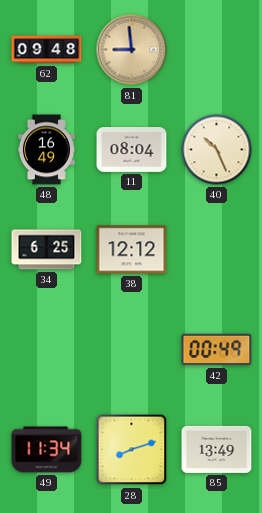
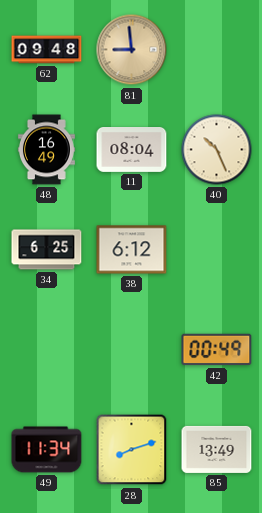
38: 12:12 -> 6:12 (132, 250)
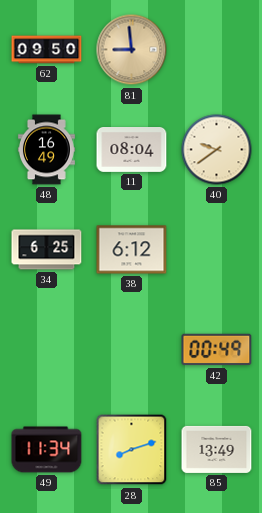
62: 09:48 -> 09:50 (47, 50)
40: 10:26 -> 9:39 (217, 150)
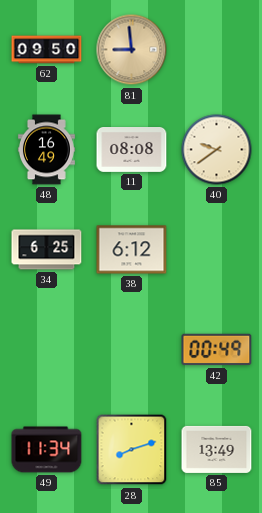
11: 08:04 -> 08:08 (132, 150)
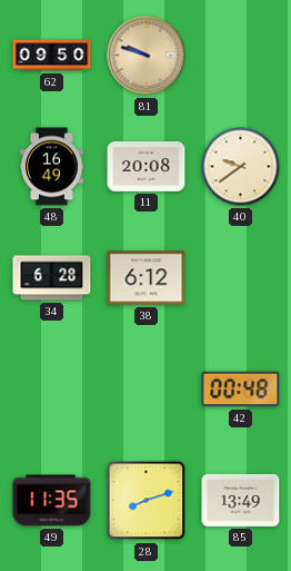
81: 8:59 -> 9:48 (147, 56)
11: 08:08 -> 20:08 (147, 167)
34: 6:25 -> 6:28 (52, 278)
42: 00:49 -> 00:48 (241, 390)
49: 11:34 -> 11:35 (52, 501)
